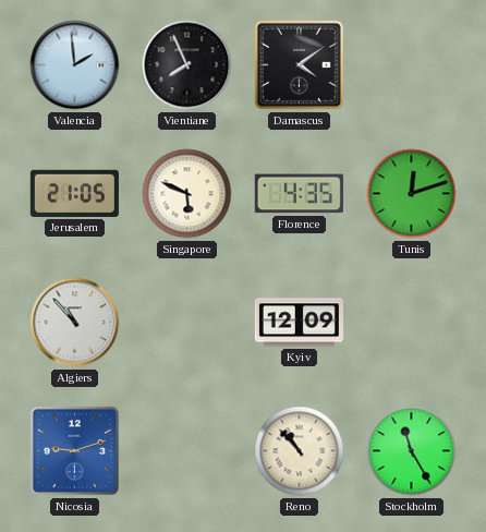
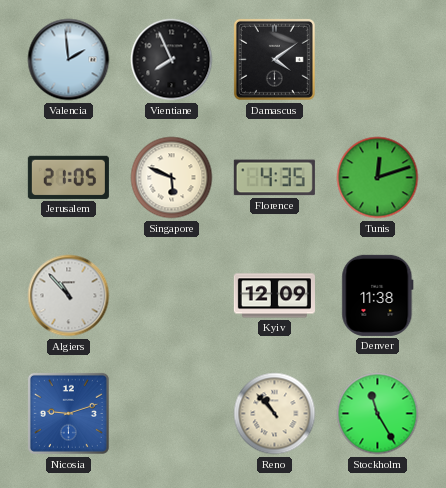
Denver: none -> 11:38 (378, 295)
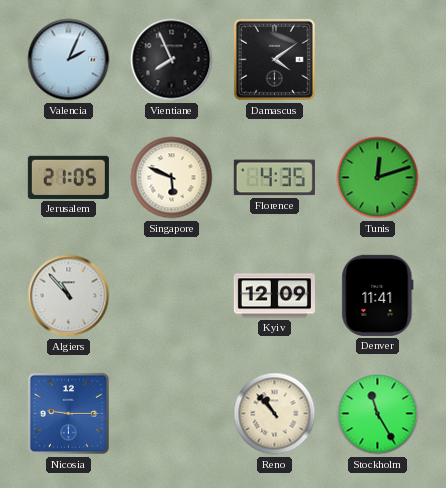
Valencia: 1:59 -> 2:04 (69, 60)
Denver: 11:38 -> 11:41 (378, 295)
Nicosia: 9:12 -> 9:15 (68, 413)
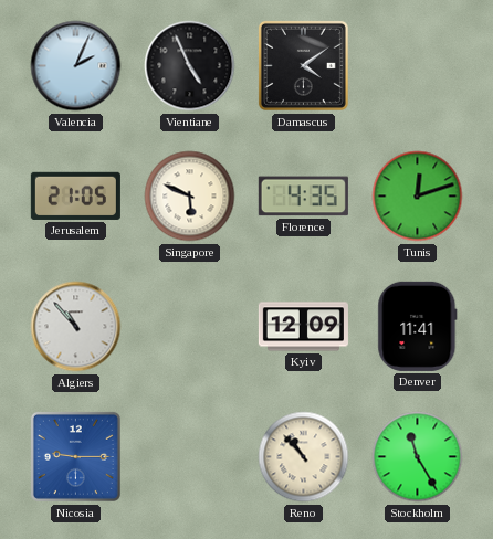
Vientiane: 7:56 -> 4:56 (190, 66)
